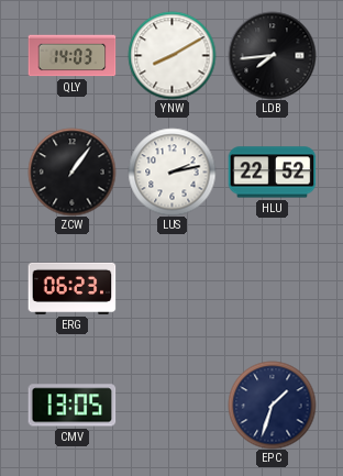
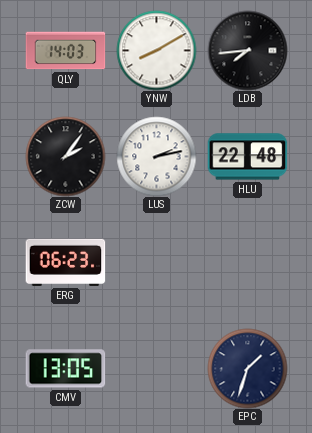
ZCW: 1:06 -> 2:06 (65, 156)
HLU: 22:52 -> 22:48 (247, 157)
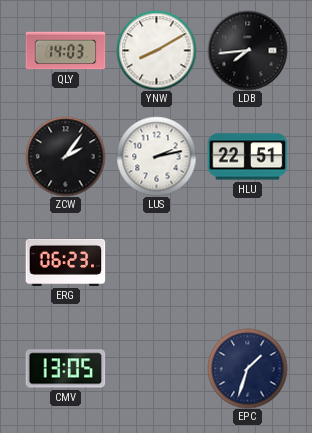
HLU: 22:48 -> 22:51 (247, 157)
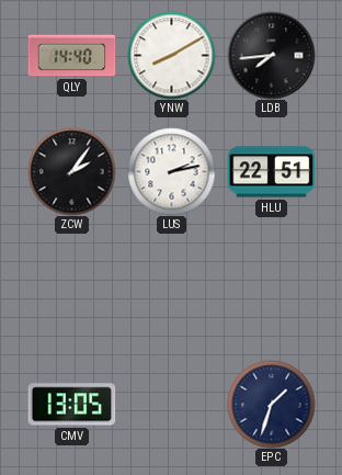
QLY: 14:03 -> 14:40 (71, 56)
ERG: 06:23 -> none (65, 262)
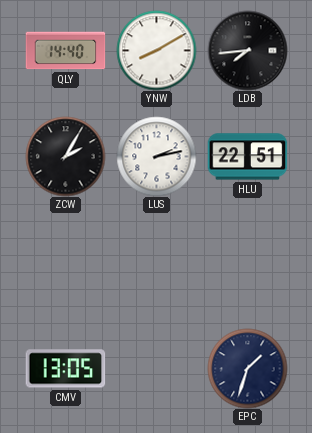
ZCW: 2:06 -> 2:05 (65, 156)
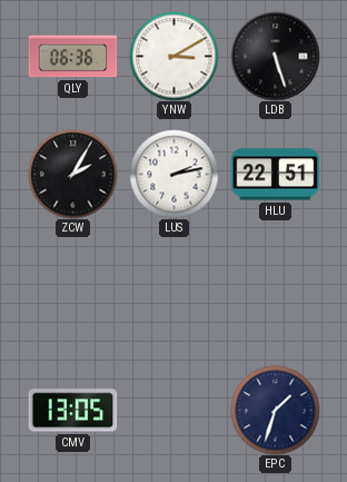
QLY: 14:40 -> 06:36 (72, 57)
YNW: 8:10 -> 3:10 (173, 56)
LDB: 7:44 -> 5:27 (275, 56)
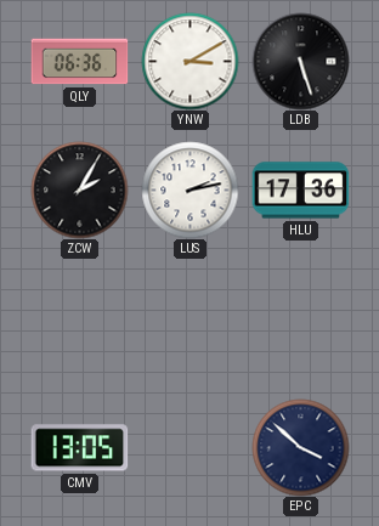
HLU: 22:51 -> 17:36 (300, 191)
EPC: 1:33 -> 3:52 (300, 447)
